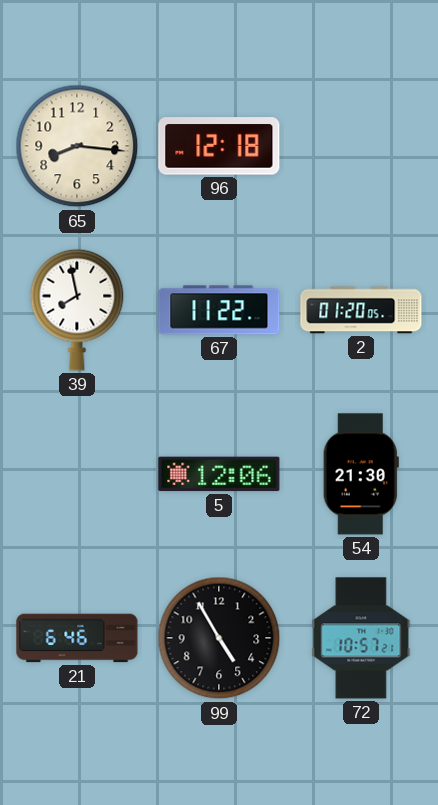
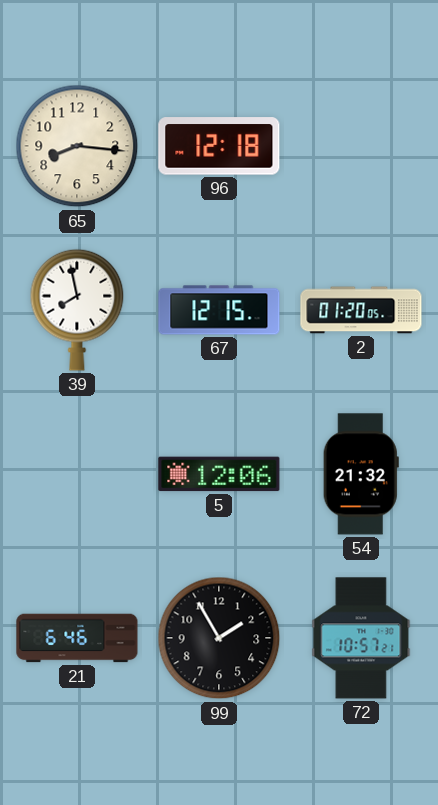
67: 11:22 -> 12:15 (219, 310)
54: 21:30 -> 21:32 (361, 474)
99: 4:55 -> 1:55 (219, 638)
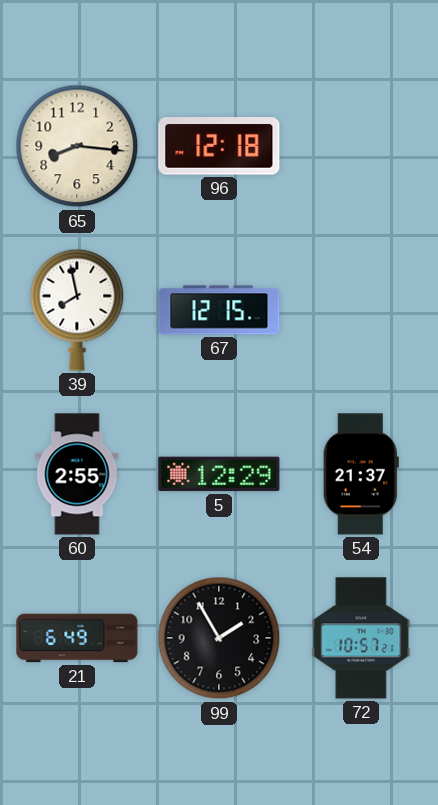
2: 01:20 -> none (361, 310)
60: none -> 2:55 (77, 474)
5: 12:06 -> 12:29 (219, 474)
54: 21:32 -> 21:37 (361, 474)
21: 6:46 -> 6:49 (77, 638)
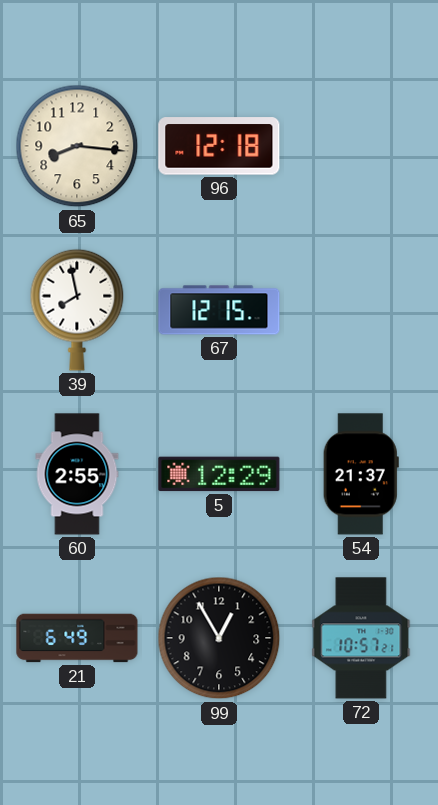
99: 1:55 -> 12:55 (219, 638)
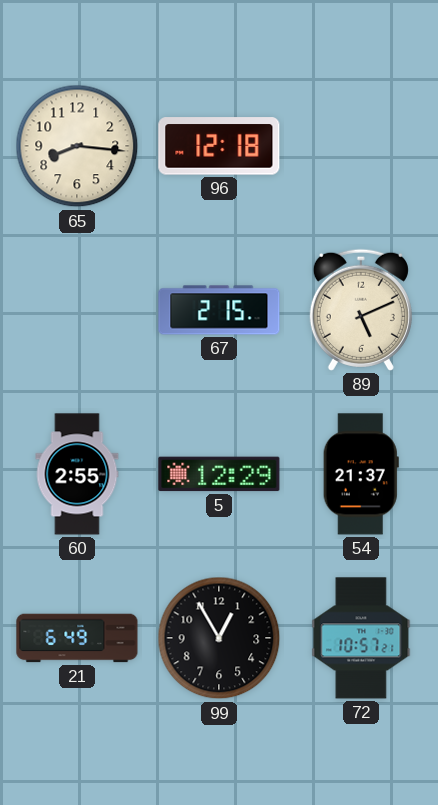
39: 7:58 -> none (77, 310)
67: 12:15 -> 2:15 (219, 310)
89: none -> 5:11 (361, 310)
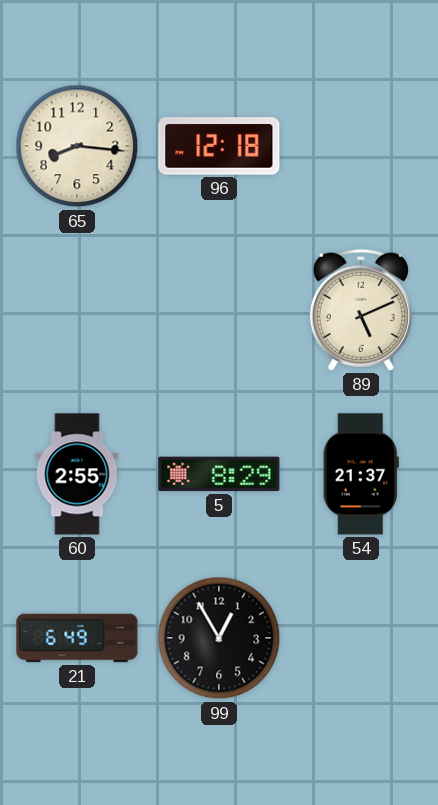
67: 2:15 -> none (219, 310)
5: 12:29 -> 8:29 (219, 474)
72: 10:57 -> none (361, 638)
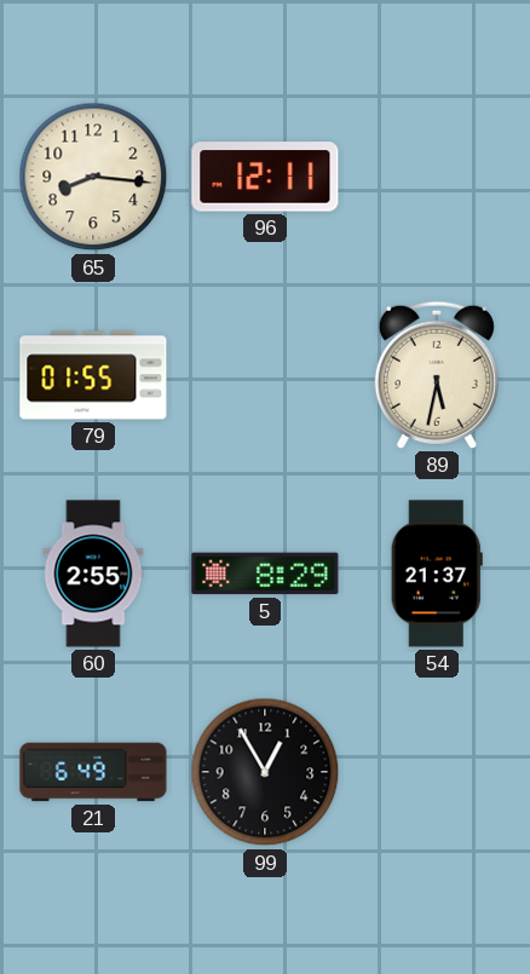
96: 12:18 -> 12:11 (265, 177)
79: none -> 01:55 (93, 375)
89: 5:11 -> 5:32 (437, 375)
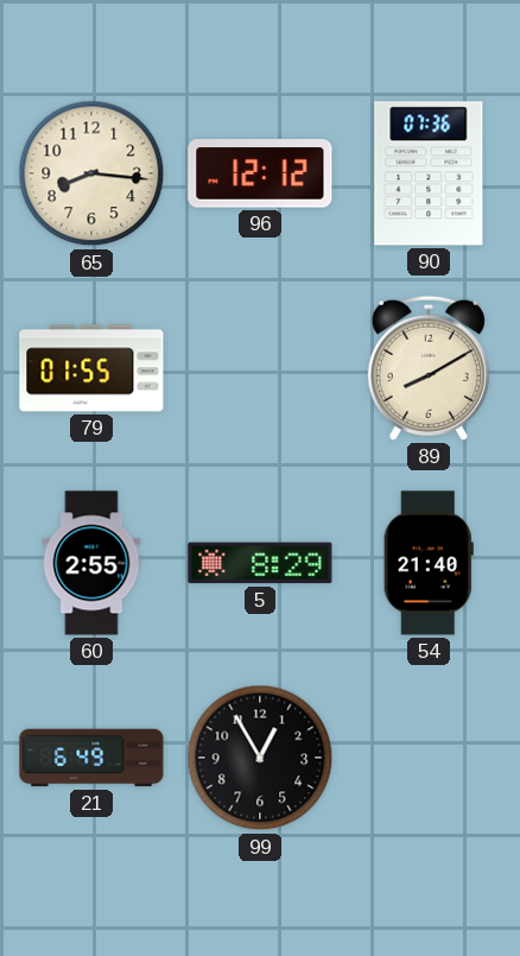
96: 12:11 -> 12:12 (260, 173)
90: none -> 07:36 (429, 173)
89: 5:32 -> 8:10 (429, 368)
54: 21:37 -> 21:40 (429, 563)
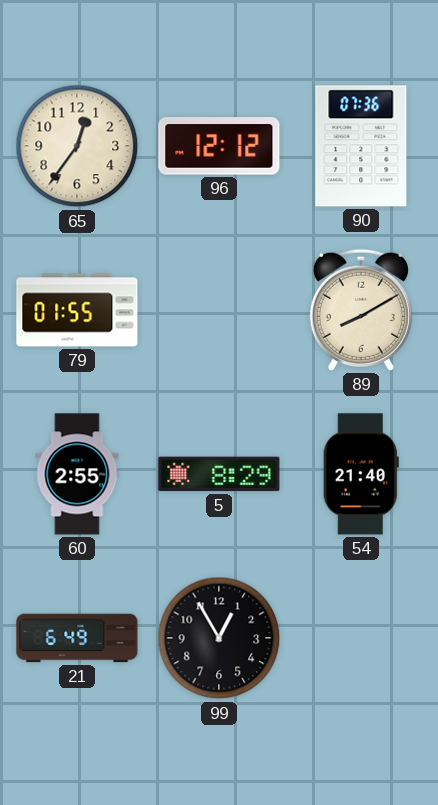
65: 8:16 -> 12:36 (77, 146)
